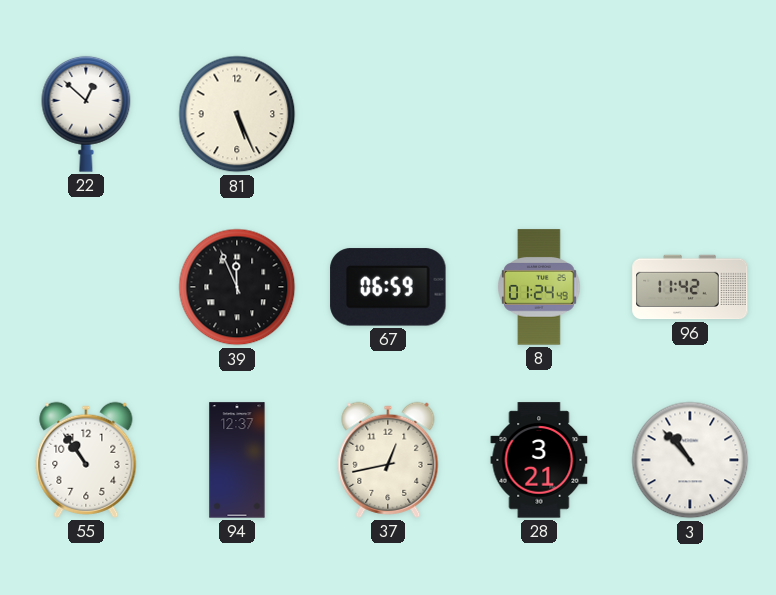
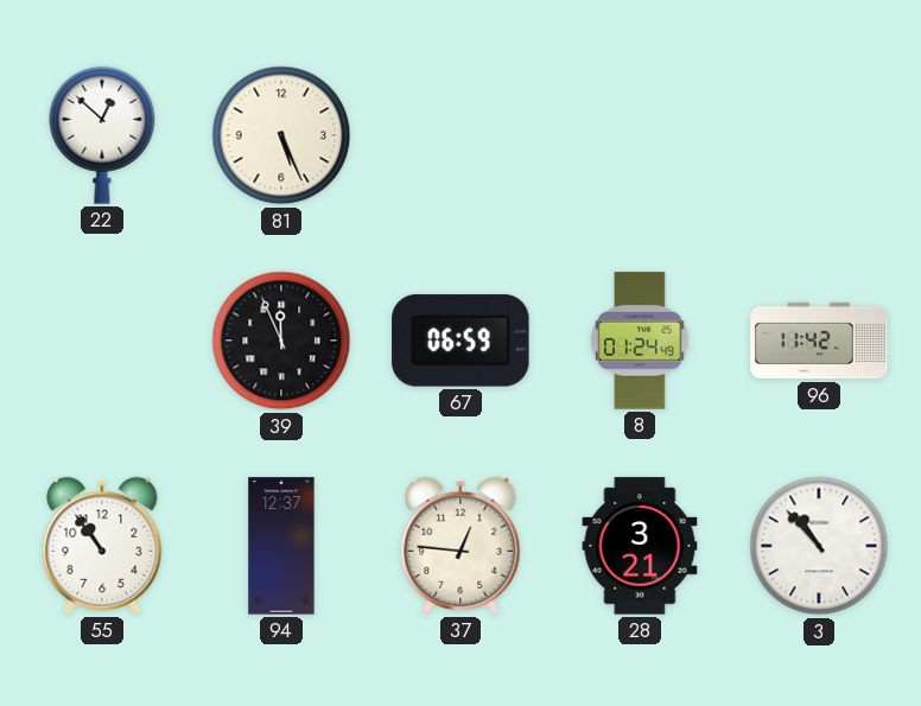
37: 12:43 -> 12:46 (460, 546)
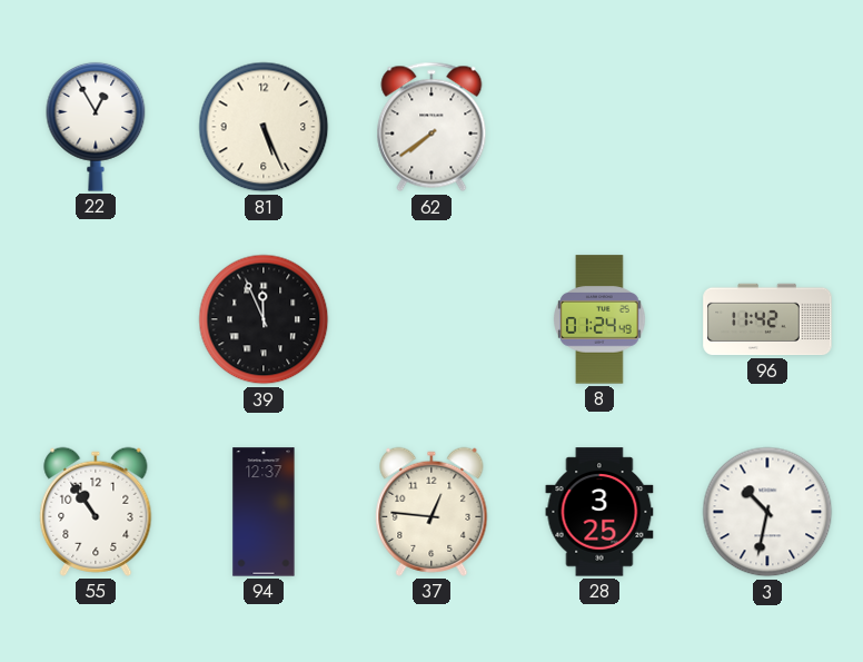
22: 12:52 -> 12:55 (96, 127)
62: none -> 7:39 (431, 127)
67: 06:59 -> none (460, 341)
28: 3:21 -> 3:25 (599, 512)
3: 10:53 -> 10:32 (767, 512)
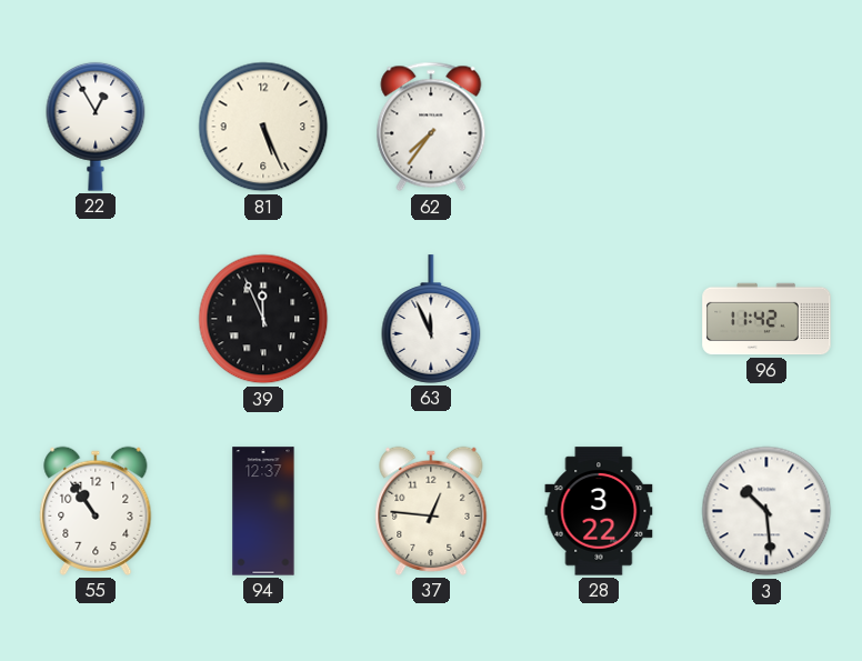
62: 7:39 -> 7:36 (431, 127)
63: none -> 11:56 (431, 319)
8: 01:24 -> none (599, 319)
28: 3:25 -> 3:22 (599, 511)
3: 10:32 -> 10:29 (766, 511)
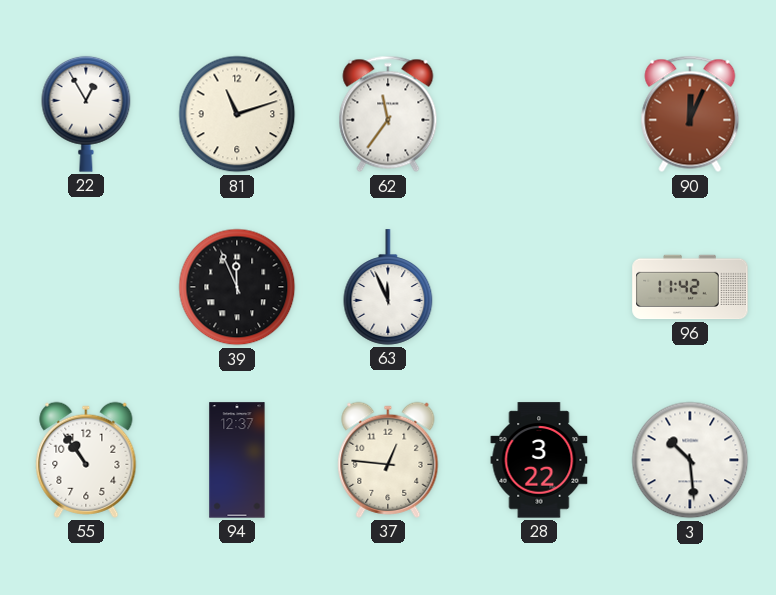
81: 5:26 -> 11:12 (237, 114)
62: 7:36 -> 11:36 (388, 114)
90: none -> 12:04 (690, 114)
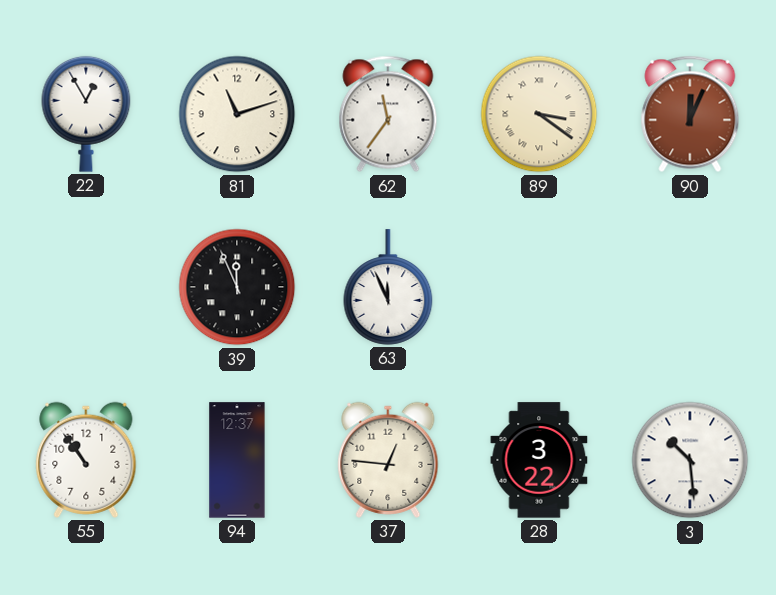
89: none -> 3:21 (539, 114)
96: 11:42 -> none (690, 287)
